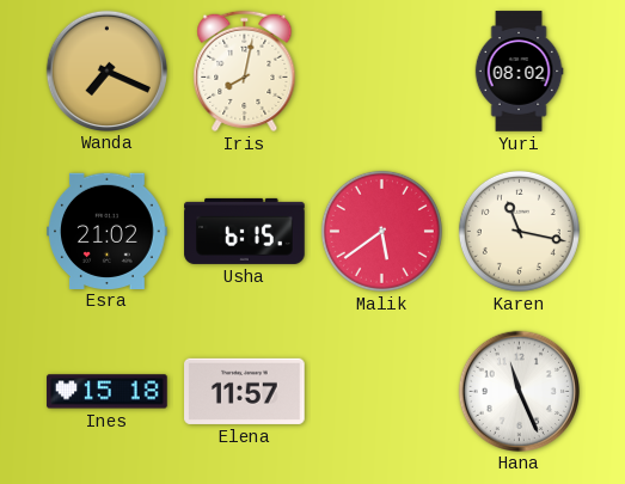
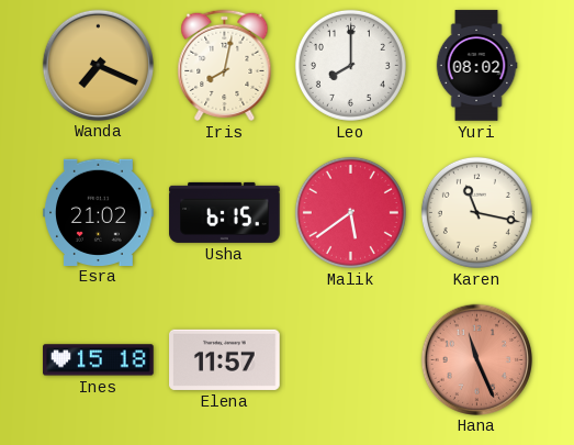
Leo: none -> 8:00 (350, 65)
Hana dial: white -> salmon (476, 359)
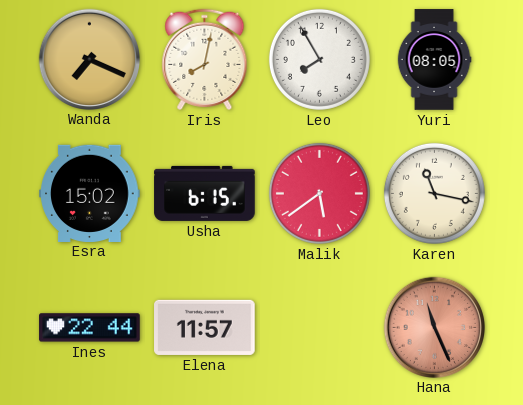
Leo: 8:00 -> 7:55 (319, 59)
Yuri: 08:02 -> 08:05 (434, 60)
Esra: 21:02 -> 15:02 (90, 193)
Ines: 15:18 -> 22:44 (90, 328)
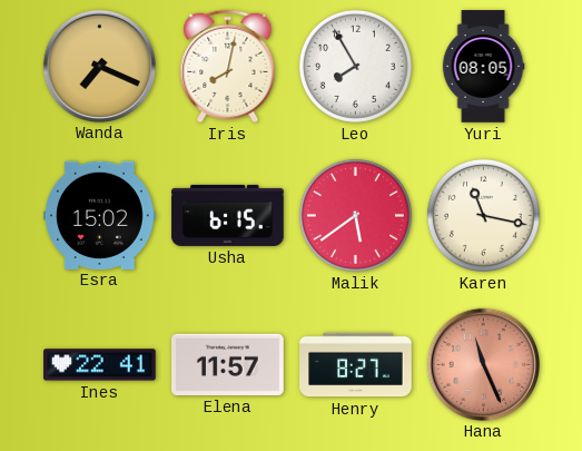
Ines: 22:44 -> 22:41 (100, 365)
Henry: none -> 8:27 (356, 365)
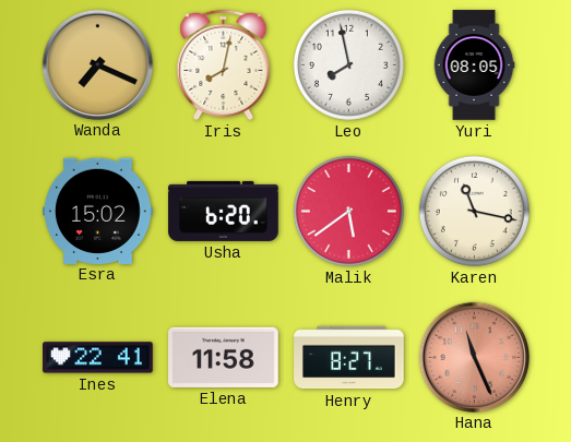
Leo: 7:55 -> 7:58 (348, 64)
Usha: 6:15 -> 6:20 (224, 211)
Elena: 11:57 -> 11:58 (224, 357)
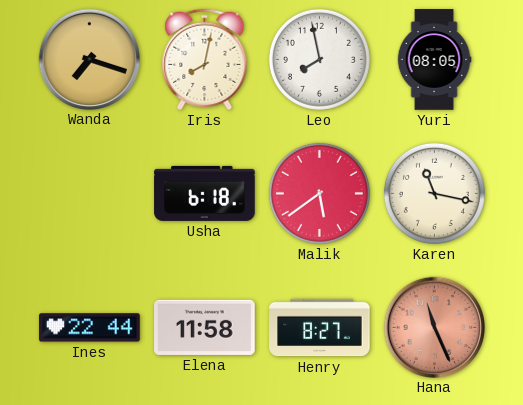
Wanda: 7:19 -> 7:18 (89, 59)
Esra: 15:02 -> none (98, 211)
Usha: 6:20 -> 6:18 (205, 193)
Ines: 22:41 -> 22:44 (90, 328)
